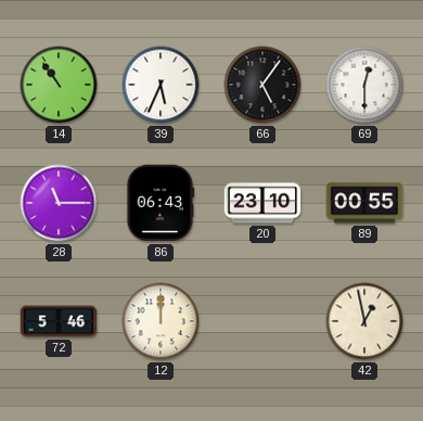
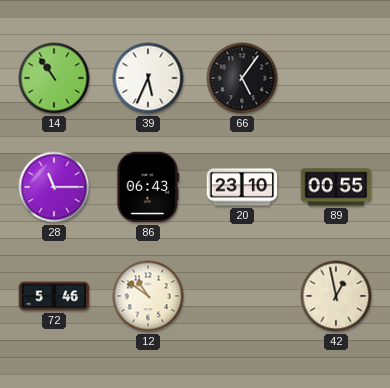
69: 12:30 -> none (364, 85)
12: 12:00 -> 10:51 (148, 296)
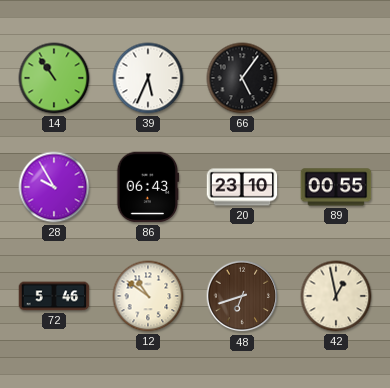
28: 11:15 -> 9:55 (54, 187)
48: none -> 6:42 (242, 296)
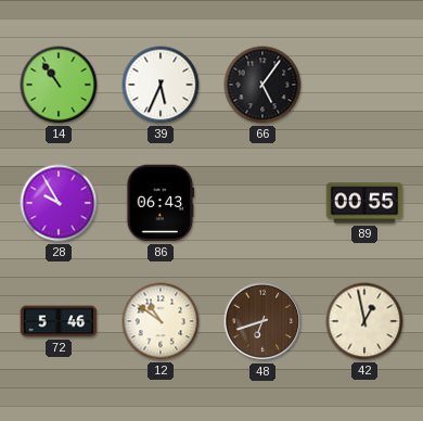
20: 23:10 -> none (242, 187)
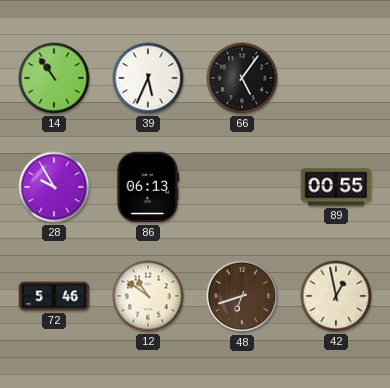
86: 06:43 -> 06:13 (148, 187)
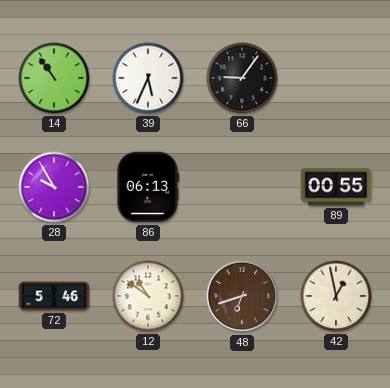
66: 5:06 -> 9:06 (242, 78)
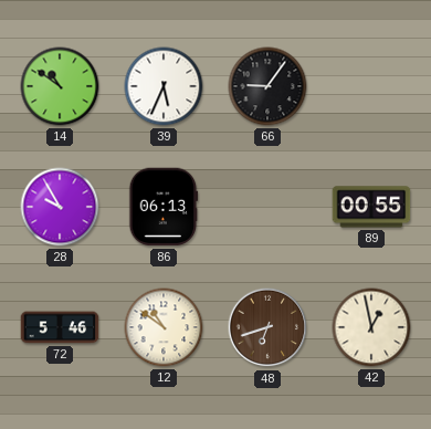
14: 10:54 -> 10:51 (60, 86)
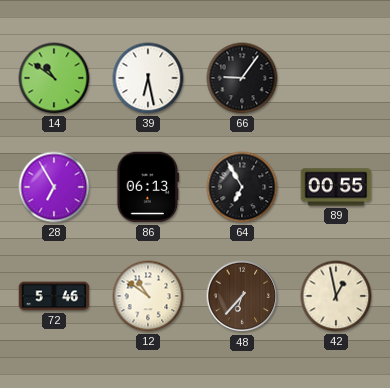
39: 5:34 -> 6:28 (148, 78)
28: 9:55 -> 6:55 (54, 187)
64: none -> 6:55 (242, 187)
48: 6:42 -> 6:37 (242, 296)
